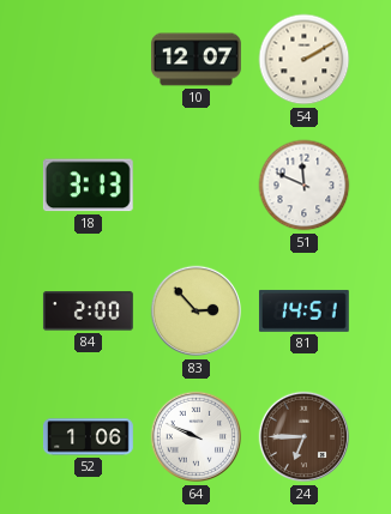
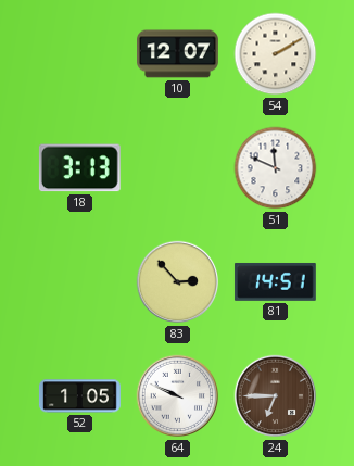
84: 2:00 -> none (88, 312)
52: 1:06 -> 1:05 (79, 396)
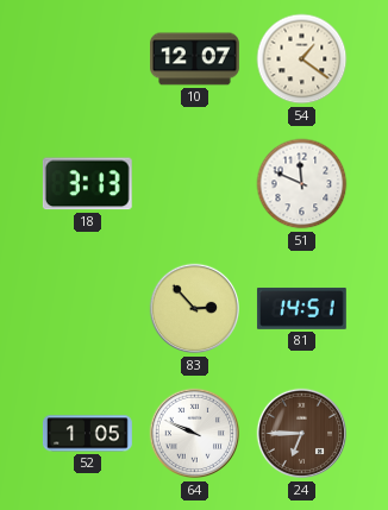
54: 2:10 -> 1:21 (302, 59)
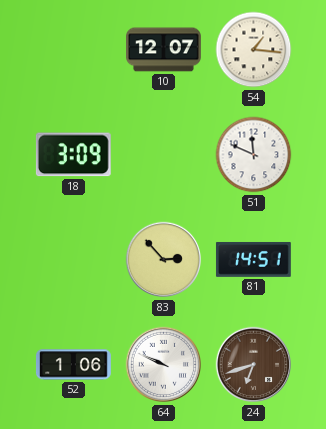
54: 1:21 -> 1:16 (254, 50)
18: 3:13 -> 3:09 (73, 155)
52: 1:05 -> 1:06 (73, 365)
24: 6:45 -> 6:42 (254, 365)
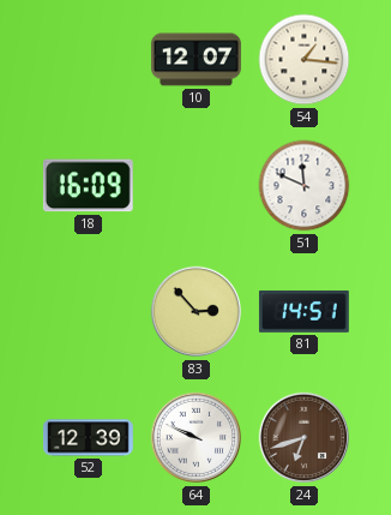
18: 3:09 -> 16:09 (88, 186)
52: 1:06 -> 12:39 (88, 438)
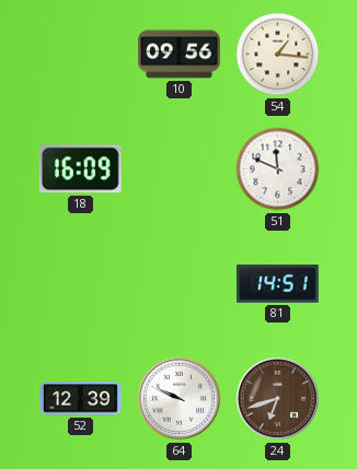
10: 12:07 -> 09:56 (180, 55)
83: 2:53 -> none (197, 312)
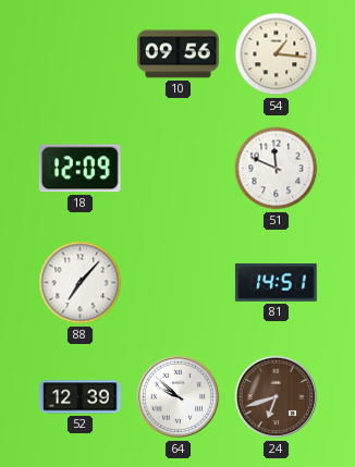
18: 16:09 -> 12:09 (79, 169)
88: none -> 7:07 (81, 283)
64: 9:49 -> 9:52 (179, 397)
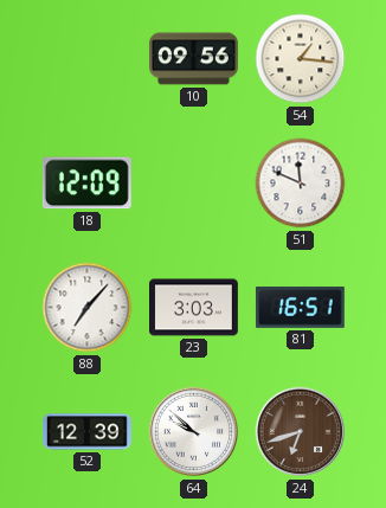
23: none -> 3:03 (194, 308)
81: 14:51 -> 16:51 (300, 307)
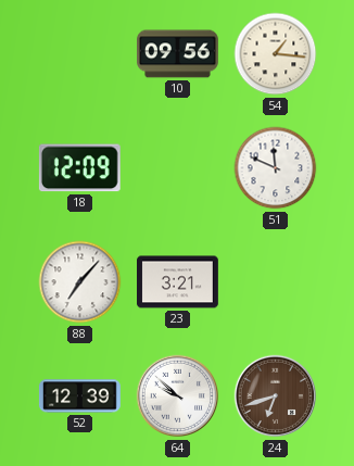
23: 3:03 -> 3:21 (178, 282)
81: 16:51 -> none (300, 307)
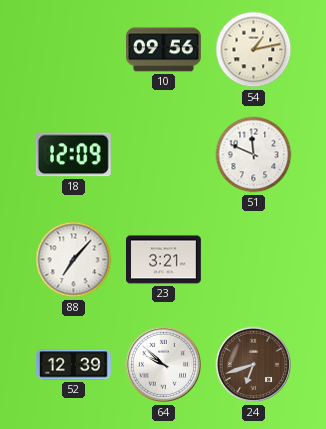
54: 1:16 -> 1:13 (254, 50)
